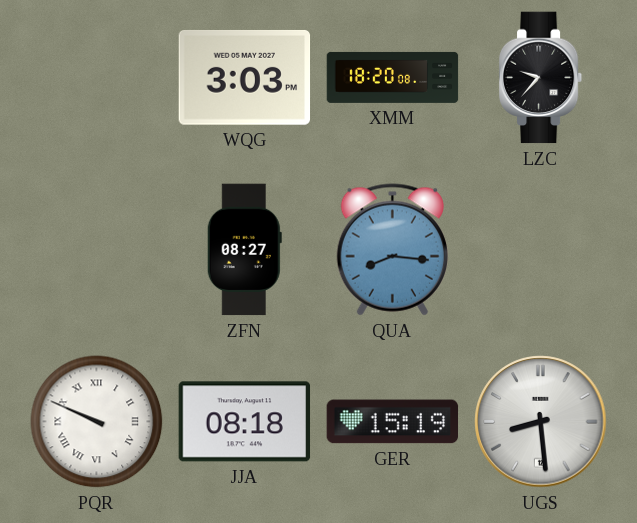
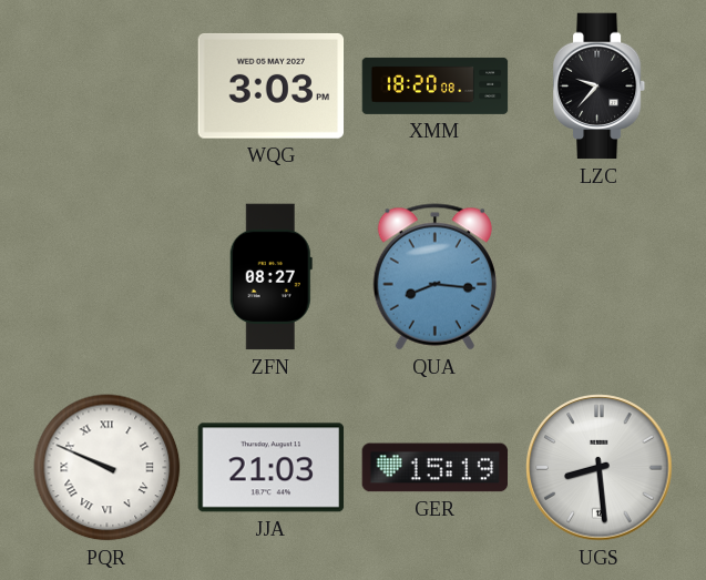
JJA: 08:18 -> 21:03 (272, 468)
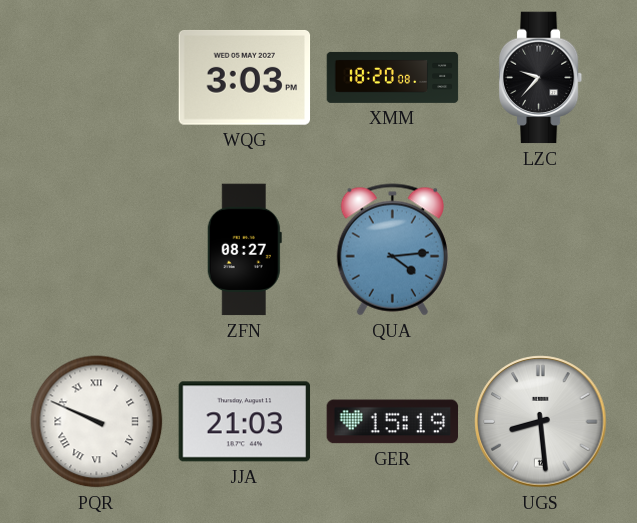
QUA: 8:16 -> 4:14 (392, 250)
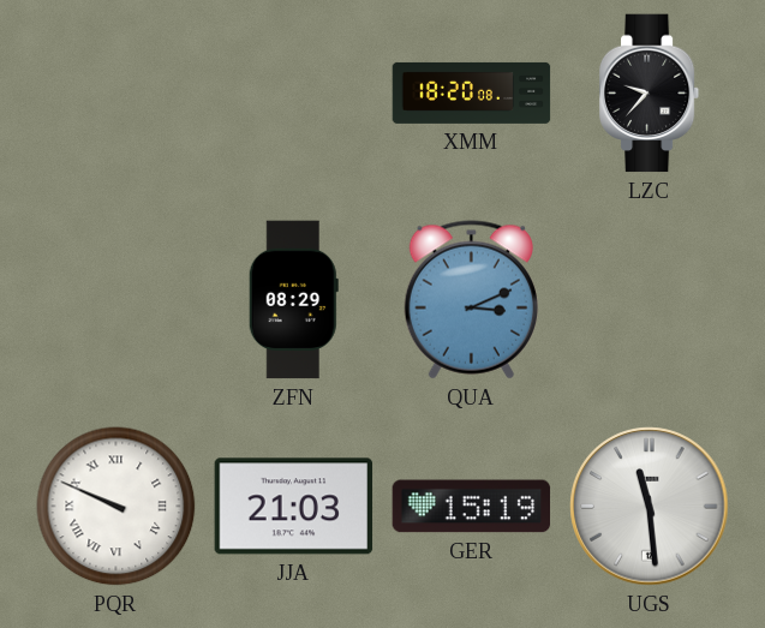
WQG: 3:03 -> none (245, 77)
ZFN: 08:27 -> 08:29 (293, 300)
QUA: 4:14 -> 3:11 (471, 300)
UGS: 8:29 -> 11:29 (650, 507)
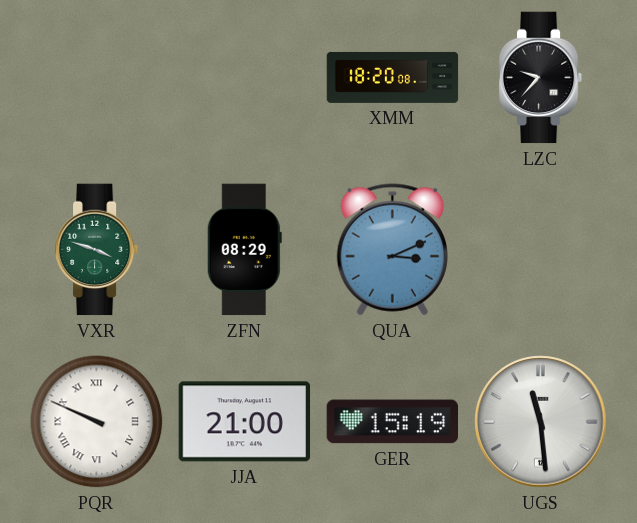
VXR: none -> 3:48 (97, 250)
JJA: 21:03 -> 21:00 (245, 422)
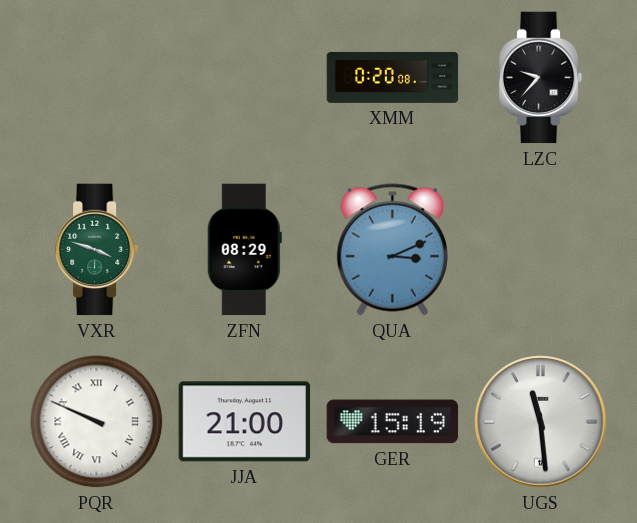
XMM: 18:20 -> 0:20 (393, 77)
